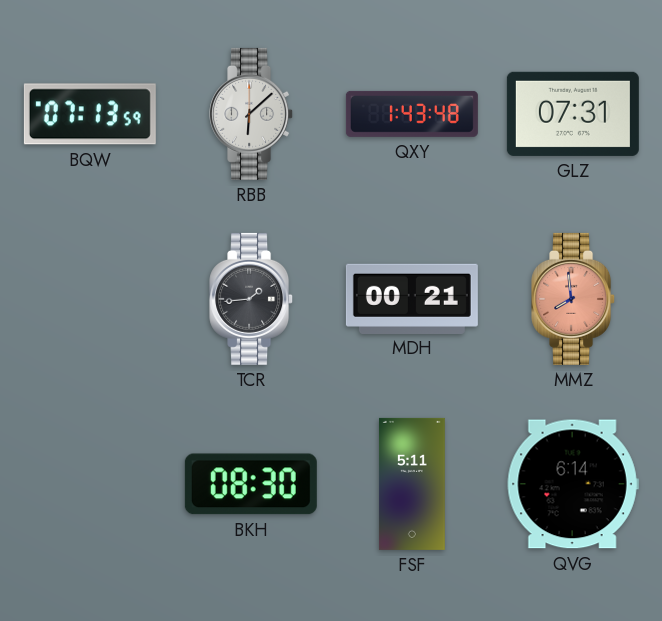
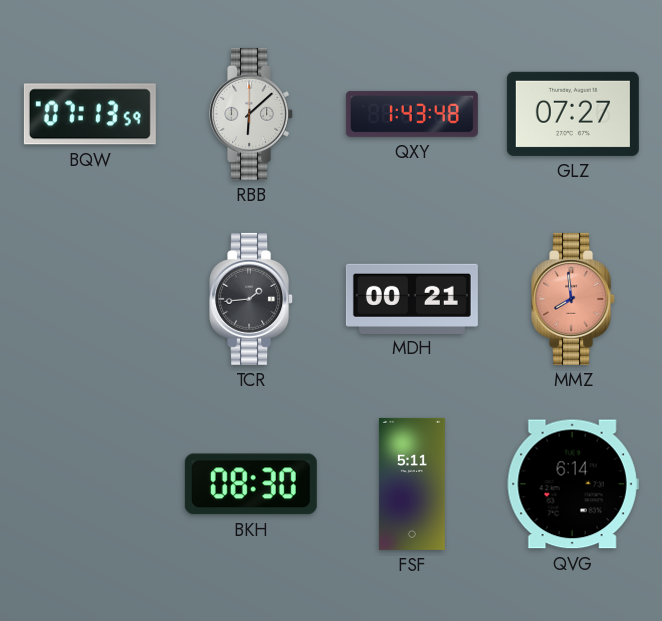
GLZ: 07:31 -> 07:27 (573, 114)
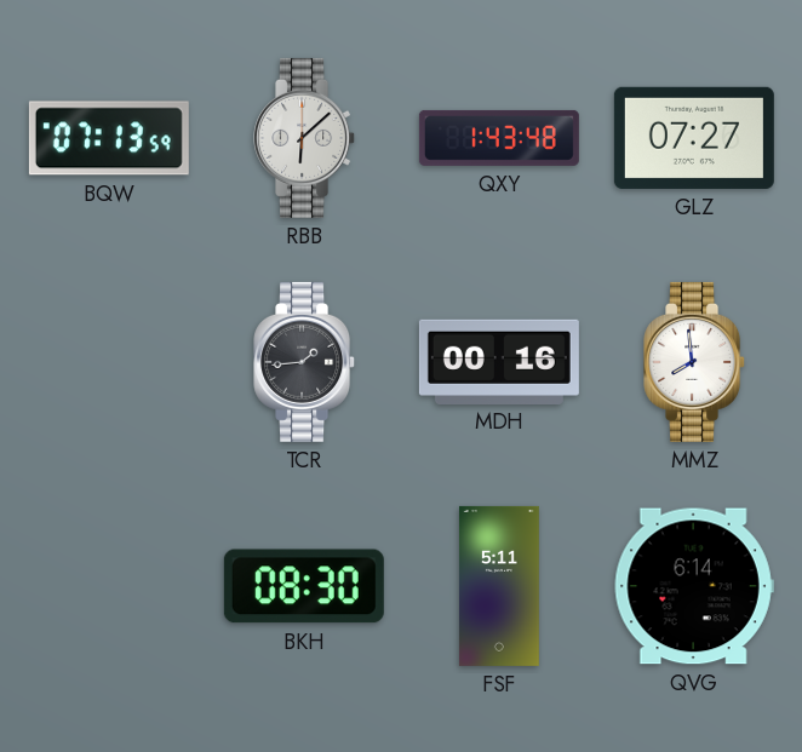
MDH: 00:21 -> 00:16 (499, 361)
MMZ dial: salmon -> white (695, 362)
